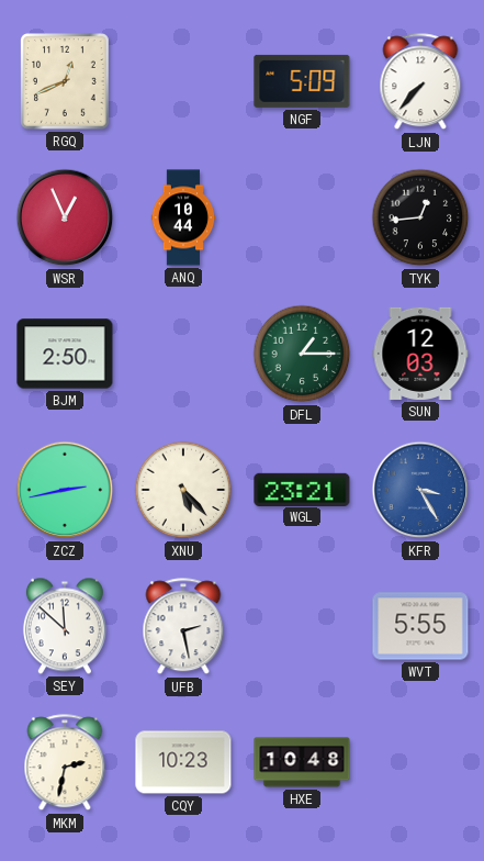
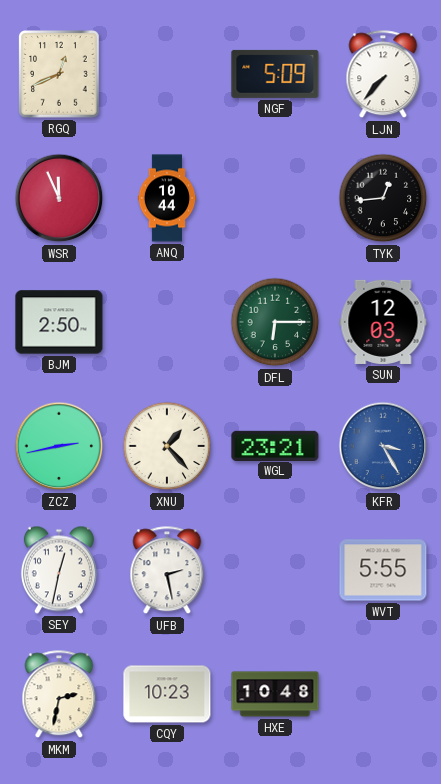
WSR: 12:56 -> 11:56 (59, 198)
DFL: 1:15 -> 6:15 (275, 322)
XNU: 5:23 -> 1:23 (167, 446)
SEY: 11:52 -> 12:32 (59, 570)
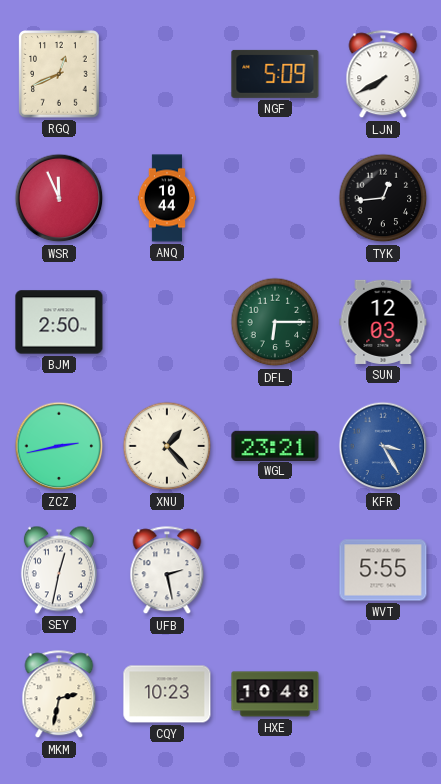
LJN: 7:37 -> 7:40 (383, 75)
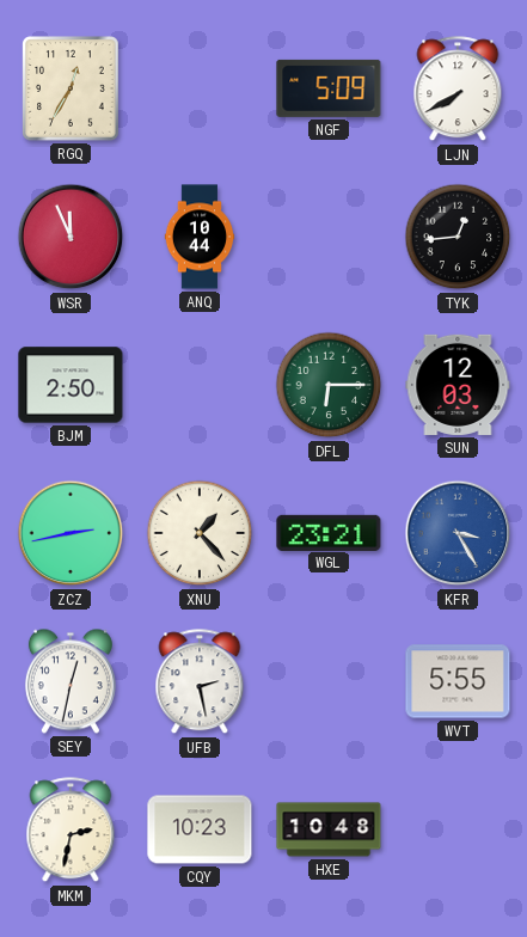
RGQ: 12:41 -> 12:35 (71, 88)
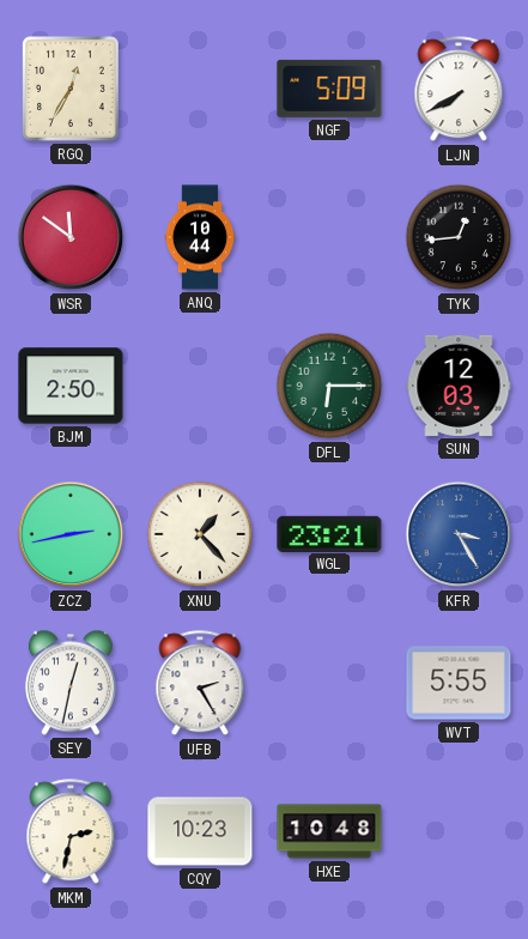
WSR: 11:56 -> 11:51 (71, 237)
UFB: 2:28 -> 2:25 (200, 684)
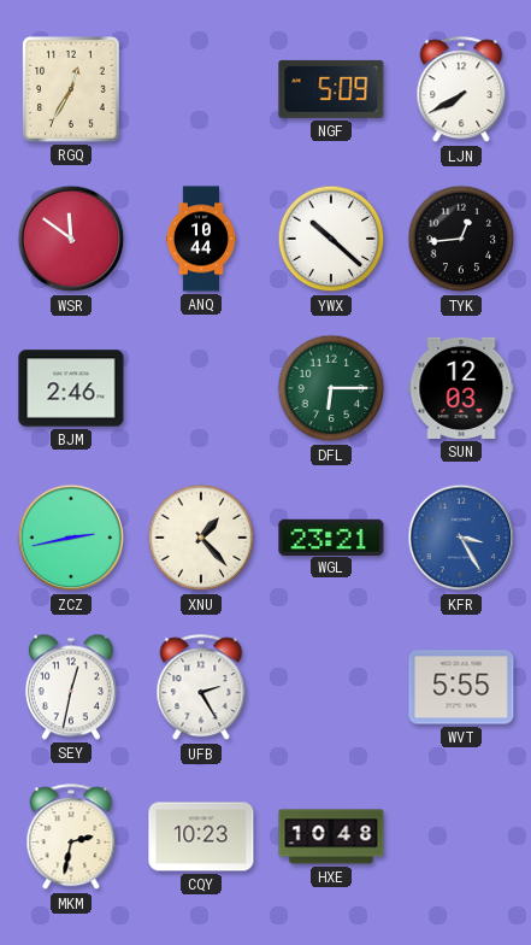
YWX: none -> 10:22 (331, 239)
BJM: 2:50 -> 2:46 (71, 388)
